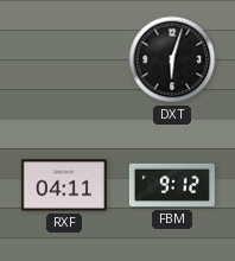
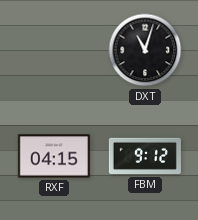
DXT: 6:03 -> 11:03 (145, 50)
RXF: 04:11 -> 04:15 (54, 156)
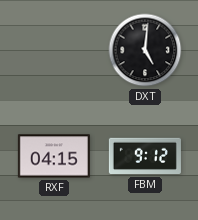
DXT: 11:03 -> 5:01 (145, 50)
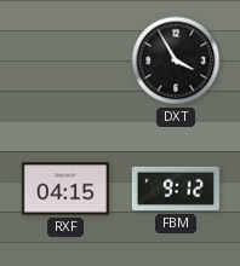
DXT: 5:01 -> 3:55 (176, 60)
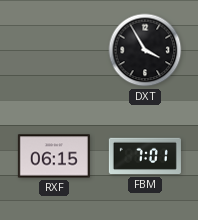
RXF: 04:15 -> 06:15 (54, 156)
FBM: 9:12 -> 7:01 (145, 156)
